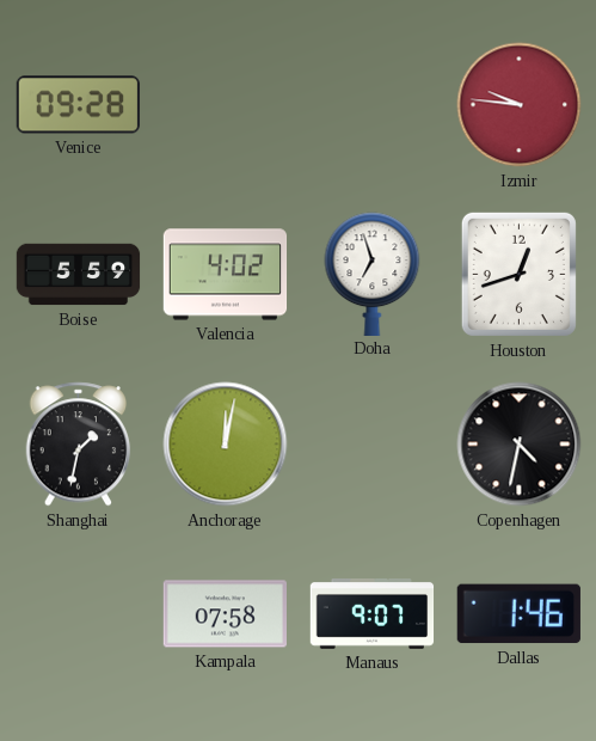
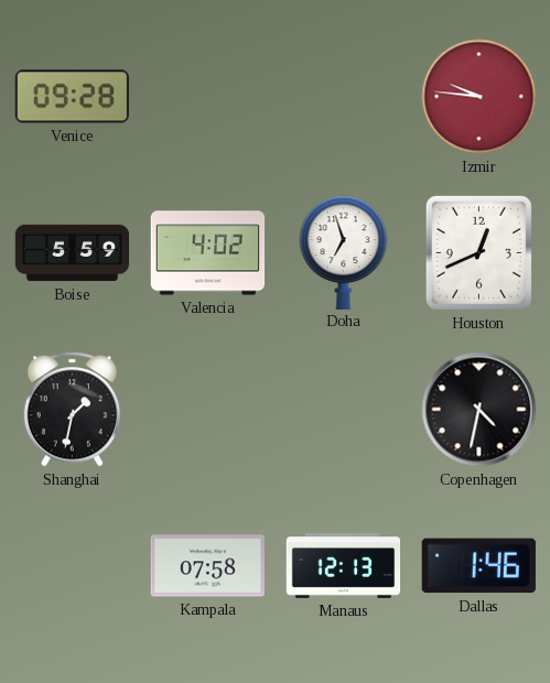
Houston: 12:42 -> 12:41 (478, 252)
Anchorage: 12:02 -> none (226, 445)
Manaus: 9:07 -> 12:13 (344, 566)
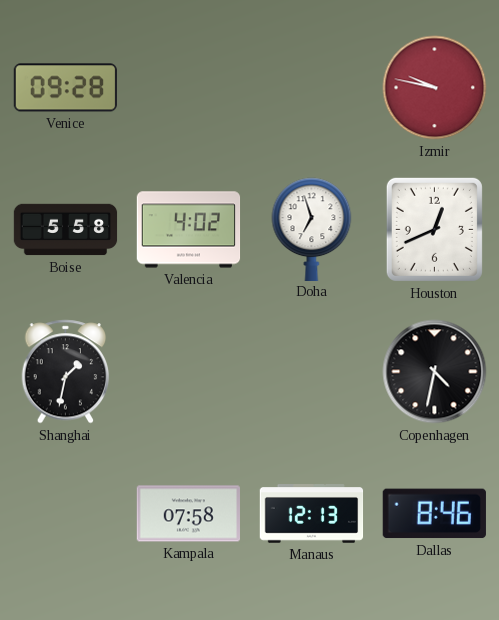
Izmir: 9:46 -> 9:47 (435, 88)
Boise: 5:59 -> 5:58 (66, 230)
Dallas: 1:46 -> 8:46 (434, 514)
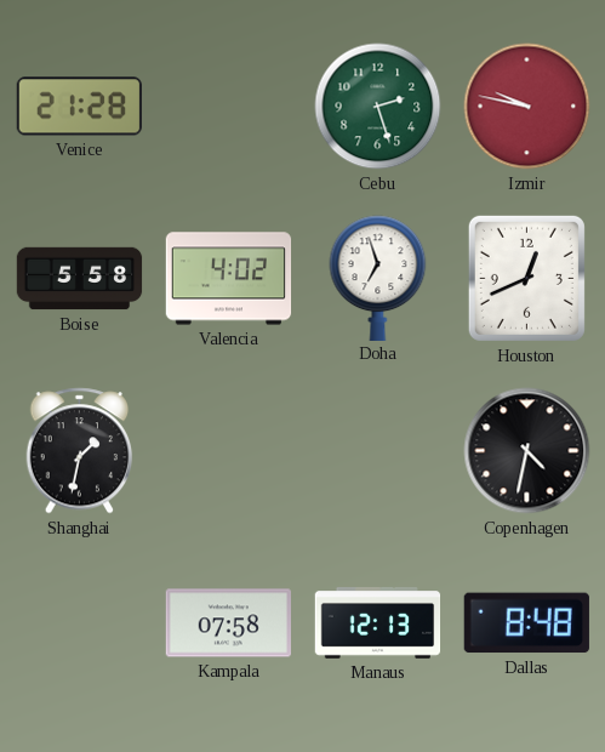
Venice: 09:28 -> 21:28 (79, 107)
Cebu: none -> 2:27 (378, 107)
Dallas: 8:46 -> 8:48 (526, 623)
